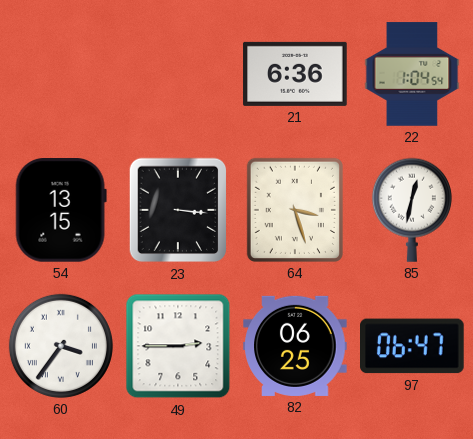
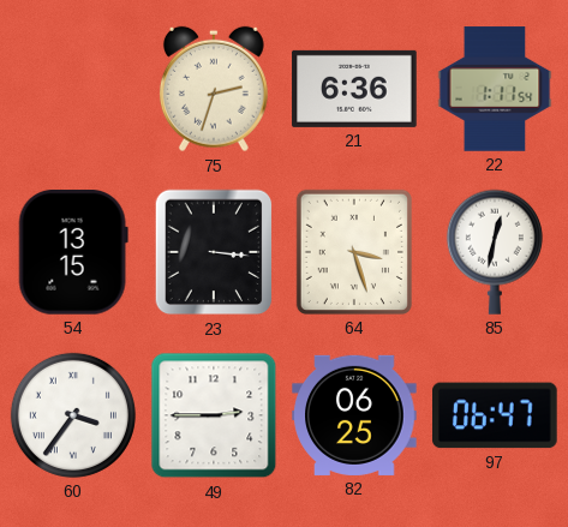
75: none -> 2:33 (214, 89)
22: 1:04 -> 1:11 (495, 89)
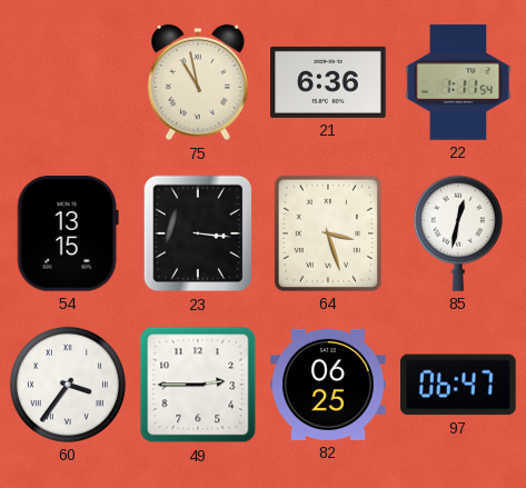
75: 2:33 -> 10:58 (198, 82)
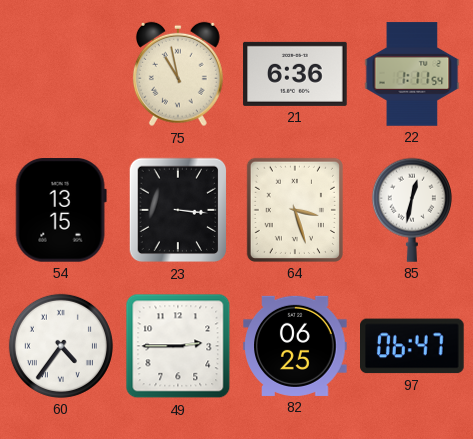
60: 3:36 -> 4:36 (61, 346)
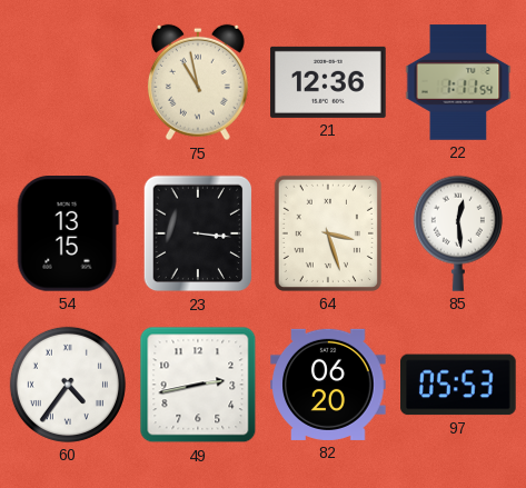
21: 6:36 -> 12:36 (328, 82)
85: 12:32 -> 12:29 (458, 233)
49: 2:45 -> 2:43 (198, 385)
82: 06:25 -> 06:20 (328, 385)
97: 06:47 -> 05:53 (459, 385)
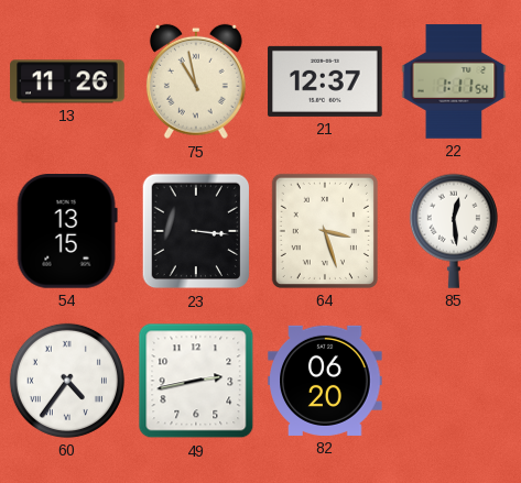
13: none -> 11:26 (67, 81)
21: 12:36 -> 12:37 (325, 81)
97: 05:53 -> none (459, 385)
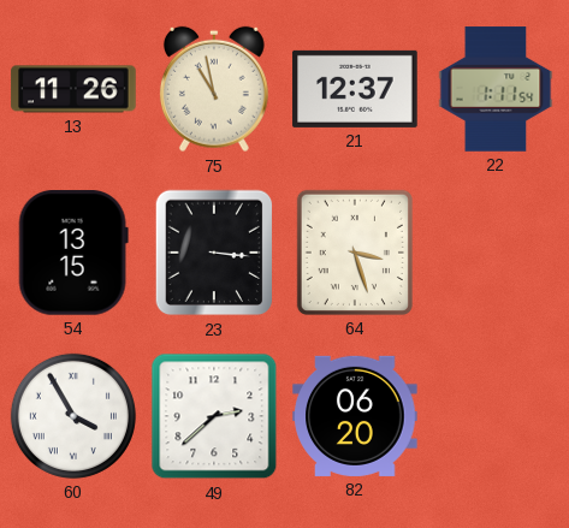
85: 12:29 -> none (454, 231)
60: 4:36 -> 3:55 (73, 416)
49: 2:43 -> 2:38 (214, 416)
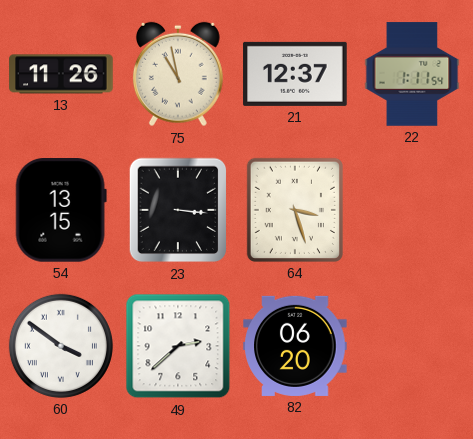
60: 3:55 -> 3:51 (61, 346)
